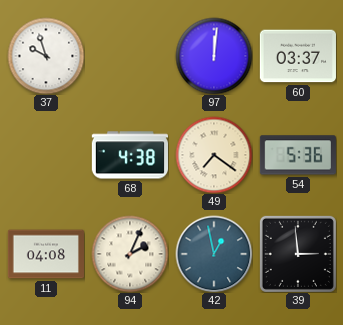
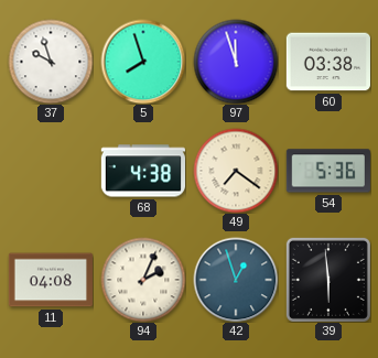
5: none -> 7:57 (143, 62)
97: 12:01 -> 11:57 (236, 62)
60: 03:37 -> 03:38 (328, 62)
42: 12:58 -> 12:57 (236, 280)
39: 2:59 -> 5:59 (328, 280)
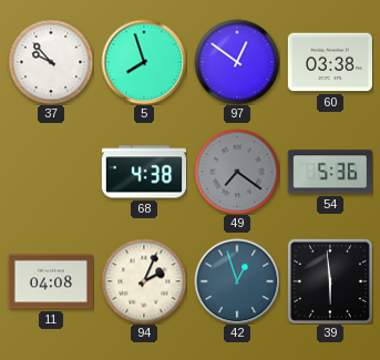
37: 9:57 -> 9:53 (51, 62)
97: 11:57 -> 12:51 (237, 62)
49 dial: cream -> grey (237, 172)
